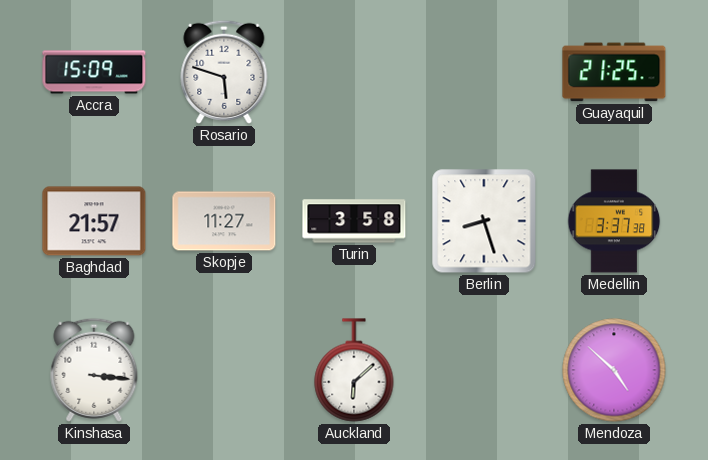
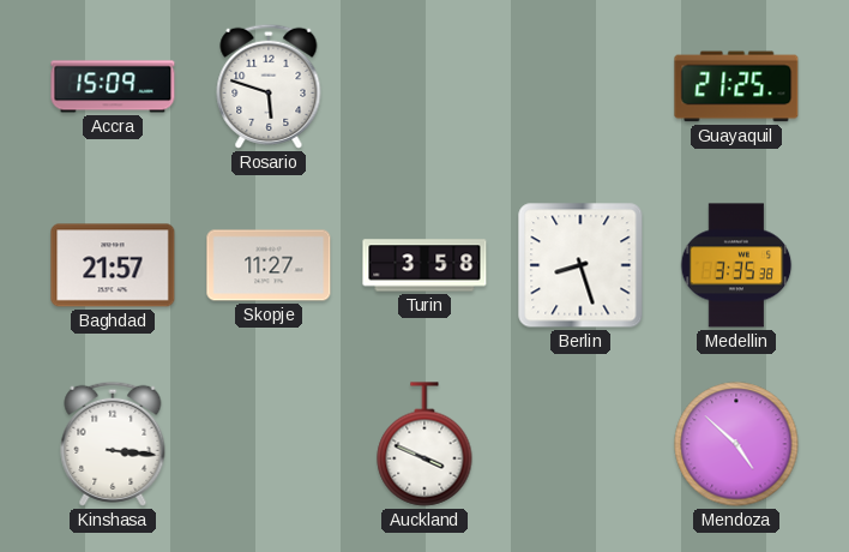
Medellin: 3:37 -> 3:35 (736, 265)
Auckland: 6:08 -> 3:49 (424, 444)
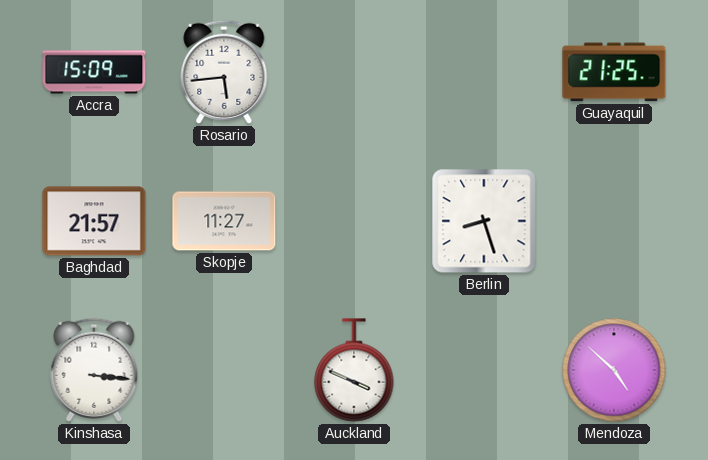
Rosario: 5:48 -> 5:44 (224, 72)
Turin: 3:58 -> none (424, 265)
Medellin: 3:35 -> none (736, 265)
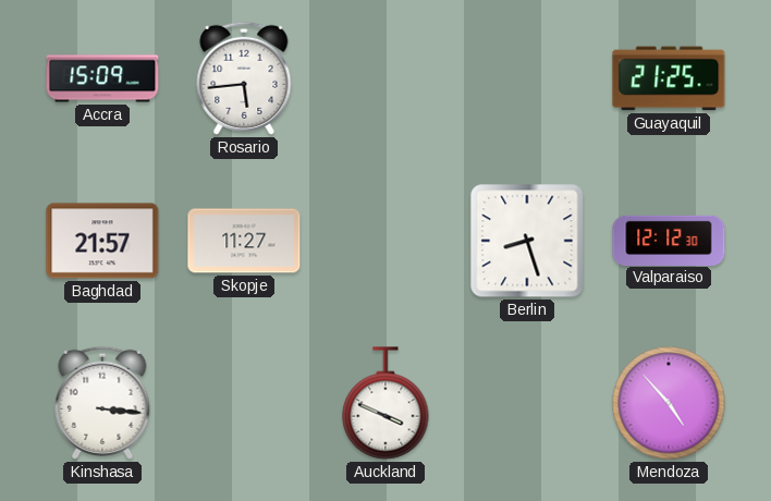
Valparaiso: none -> 12:12 (669, 240)
Mendoza: 4:52 -> 4:53 (669, 403)
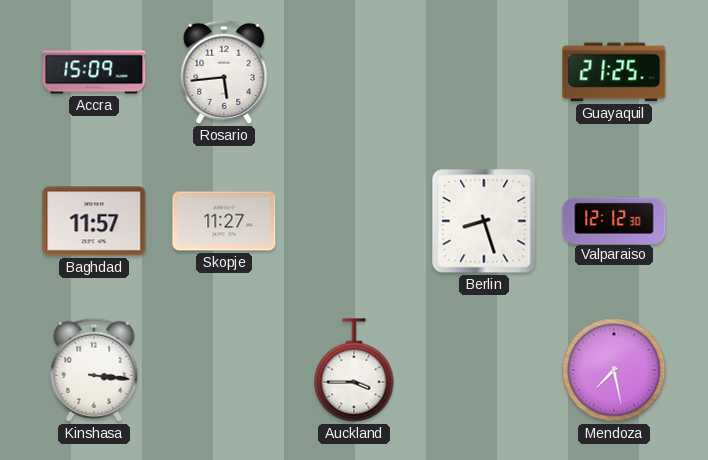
Baghdad: 21:57 -> 11:57 (94, 221)
Auckland: 3:49 -> 3:45 (354, 370)
Mendoza: 4:53 -> 7:28 (614, 370)
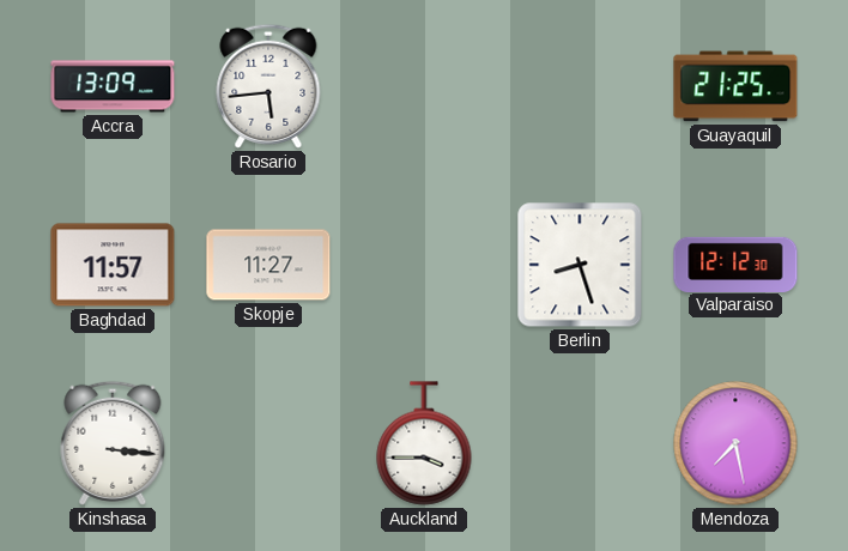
Accra: 15:09 -> 13:09 (113, 86)
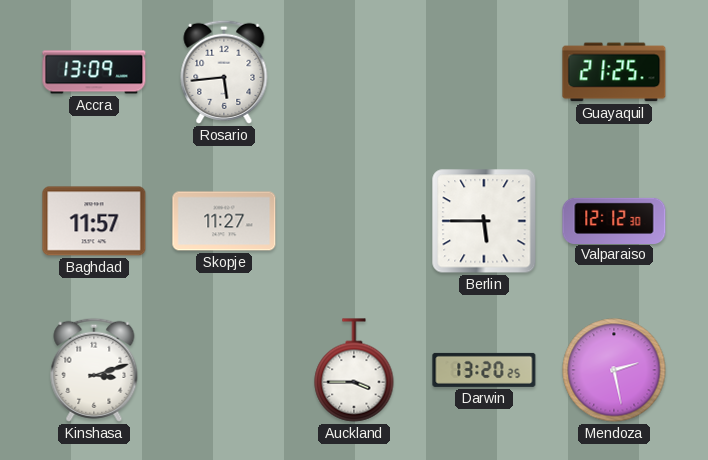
Berlin: 8:27 -> 5:45 (484, 221)
Kinshasa: 3:16 -> 3:12 (94, 370)
Darwin: none -> 13:20 (484, 370)
Mendoza: 7:28 -> 2:28 (614, 370)
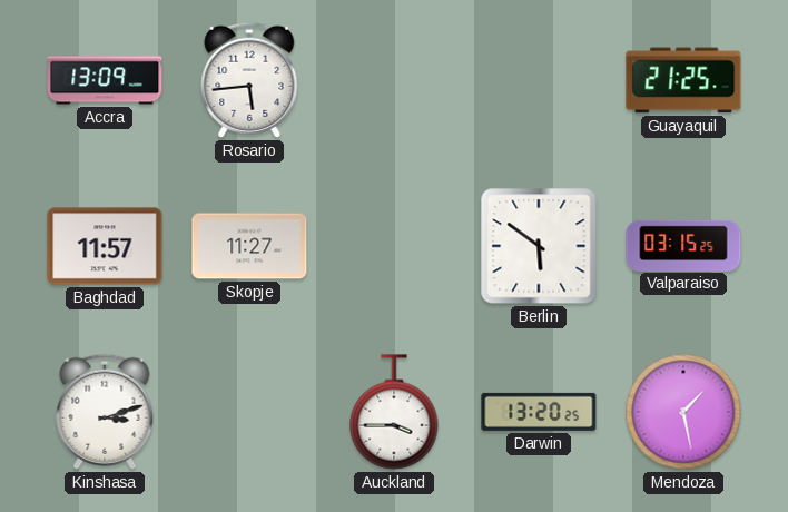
Berlin: 5:45 -> 5:51 (539, 246)
Valparaiso: 12:12 -> 03:15 (683, 245)
Mendoza: 2:28 -> 1:28 (683, 412)
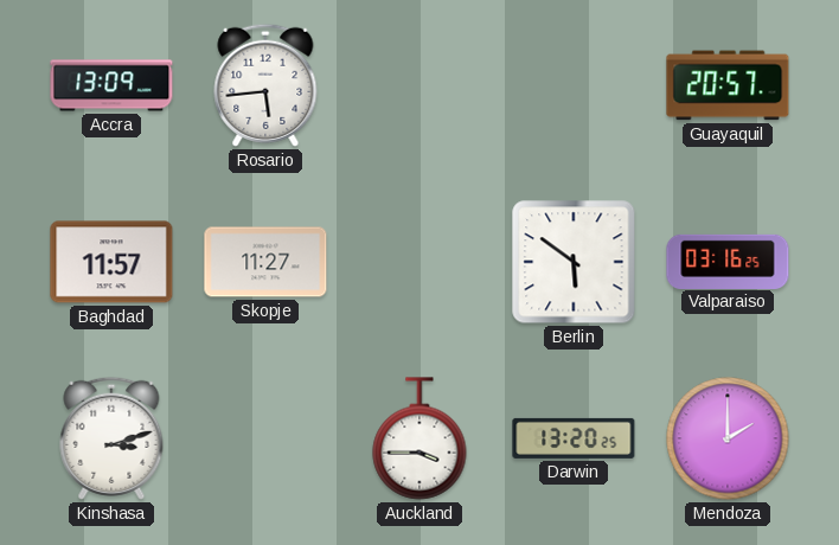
Guayaquil: 21:25 -> 20:57 (728, 85)
Valparaiso: 03:15 -> 03:16 (728, 261)
Mendoza: 1:28 -> 2:00 (728, 438)
